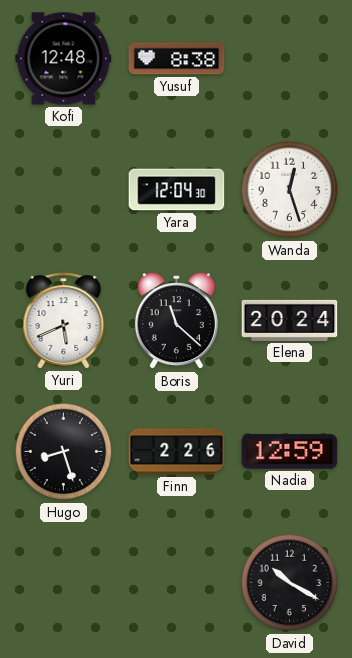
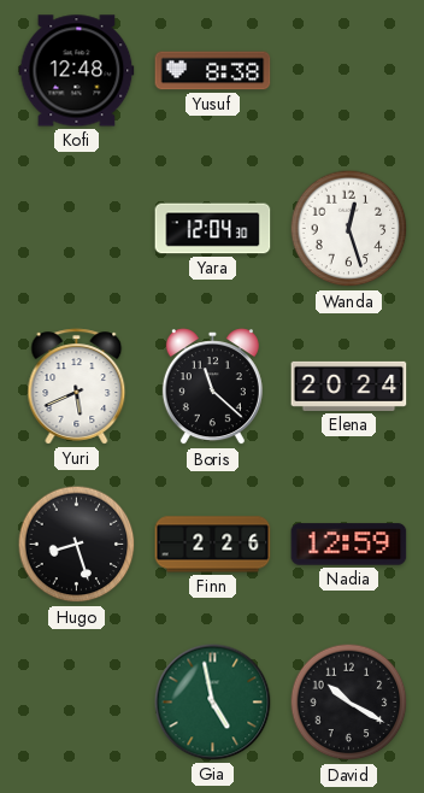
Gia: none -> 4:58 (213, 703)
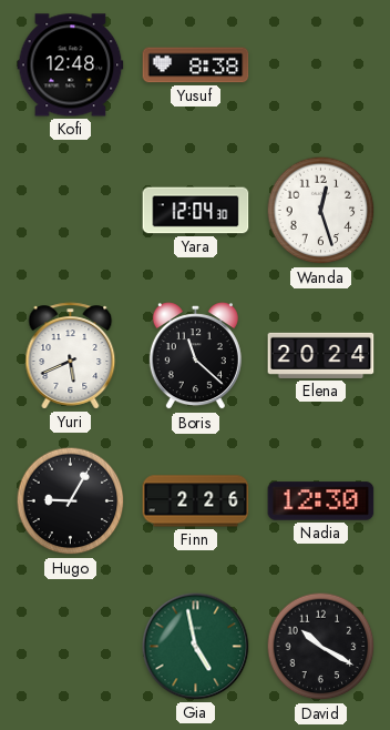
Hugo: 8:27 -> 9:05 (71, 501)
Nadia: 12:59 -> 12:30 (321, 501)
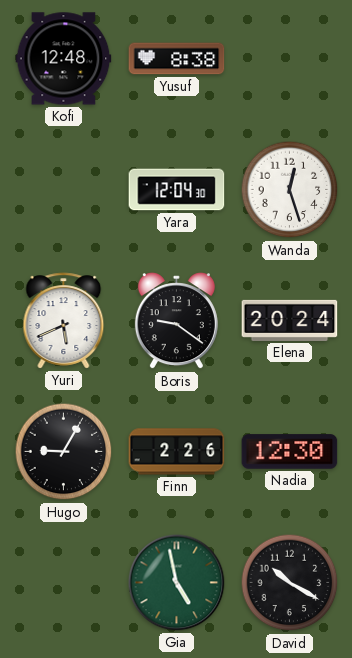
Boris: 11:22 -> 9:21 (176, 321)
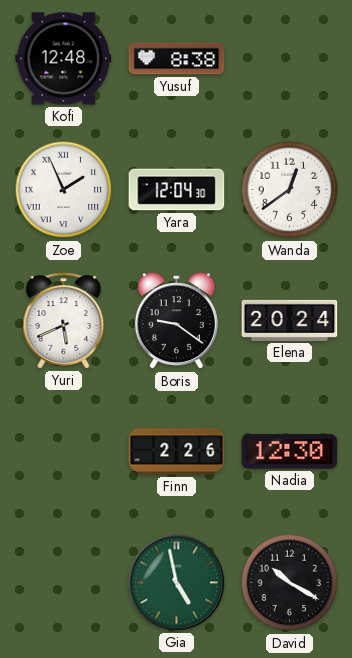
Zoe: none -> 1:56 (64, 190)
Wanda: 12:27 -> 12:39 (290, 190)
Hugo: 9:05 -> none (64, 452)
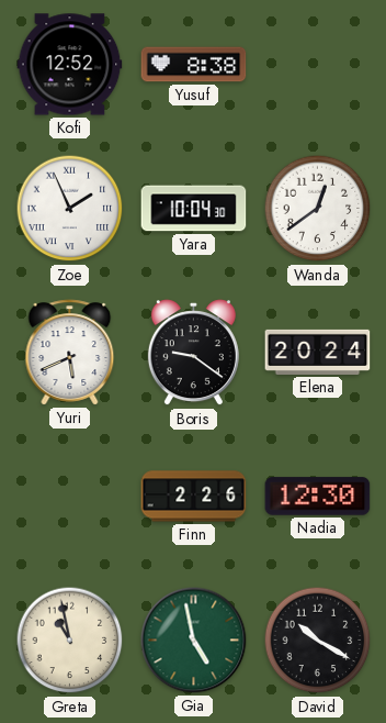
Kofi: 12:48 -> 12:52 (70, 65)
Yara: 12:04 -> 10:04 (194, 209)
Greta: none -> 10:58 (70, 641)
